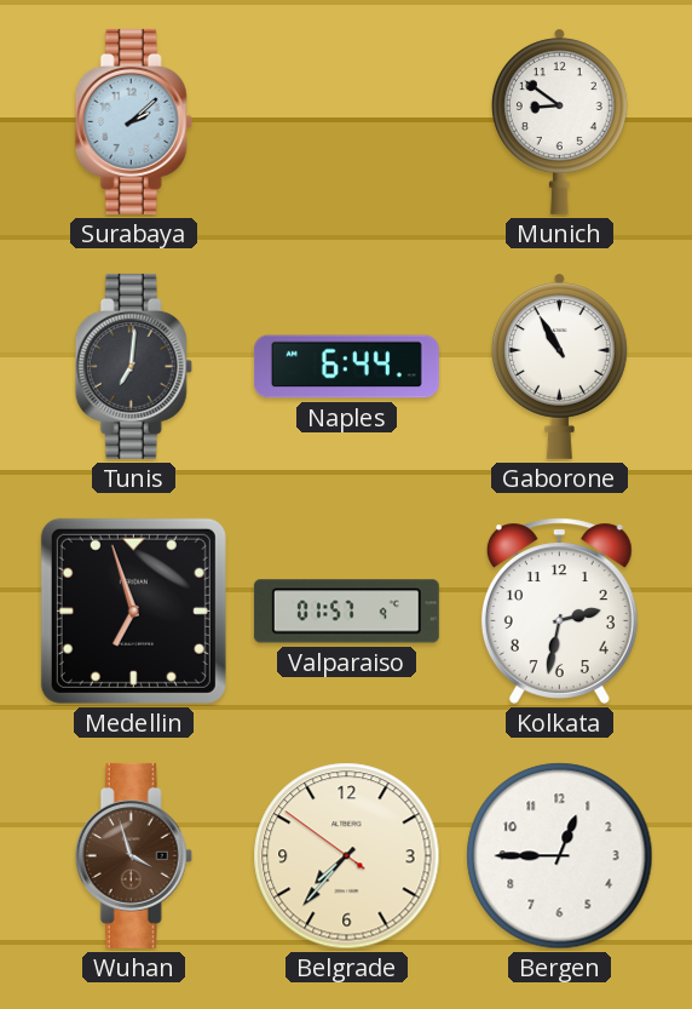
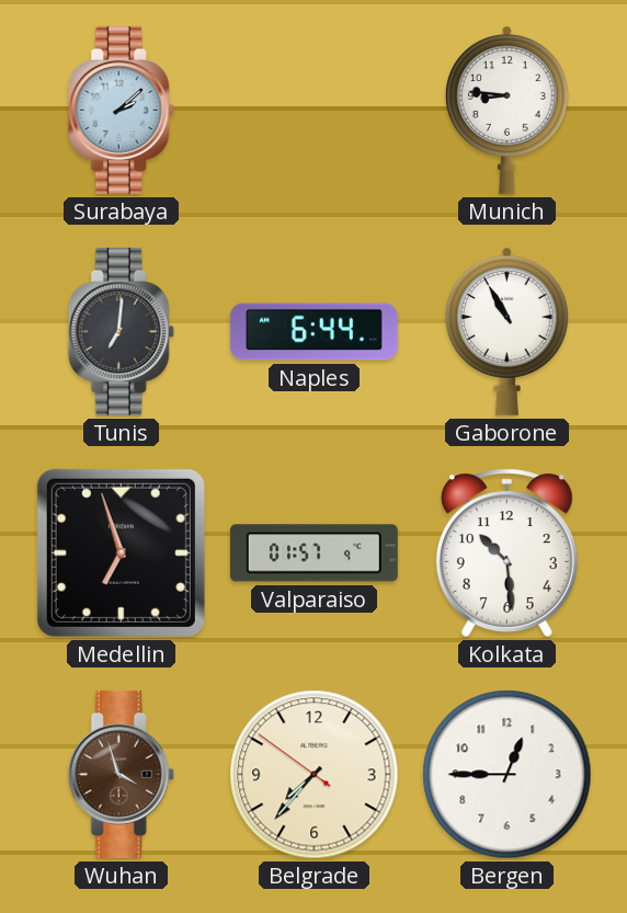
Munich: 8:51 -> 8:46 (506, 110)
Kolkata: 2:32 -> 10:29 (506, 552)
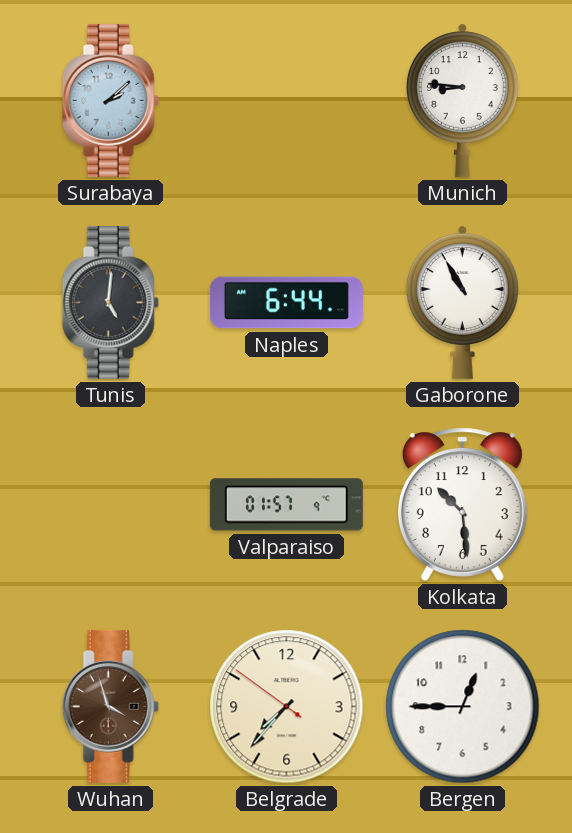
Tunis: 7:01 -> 5:01 (110, 302)
Medellin: 6:57 -> none (121, 552)
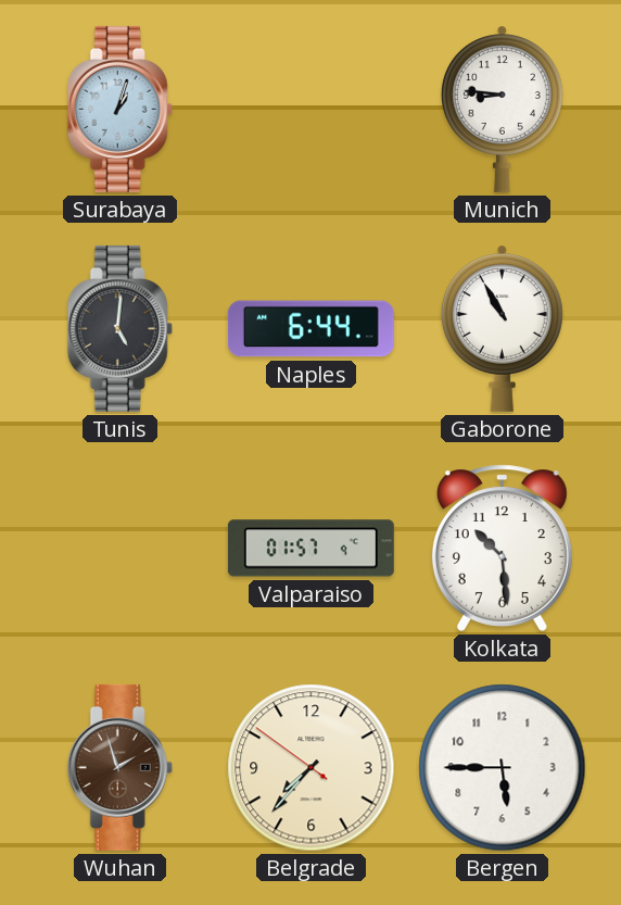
Surabaya: 2:08 -> 1:03 (119, 109)
Wuhan: 3:57 -> 1:57 (119, 767)
Bergen: 12:45 -> 5:45 (503, 768)
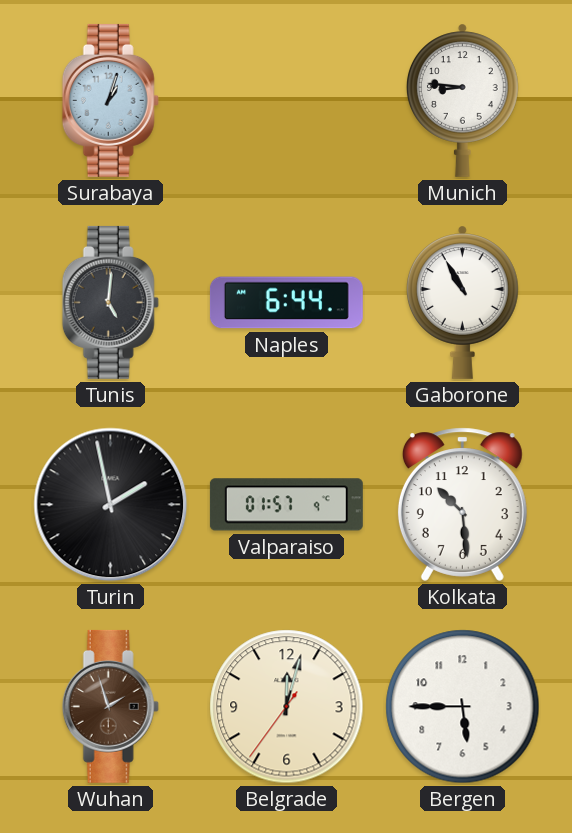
Turin: none -> 1:58 (111, 505)
Belgrade: 7:36 -> 12:02 (287, 707)
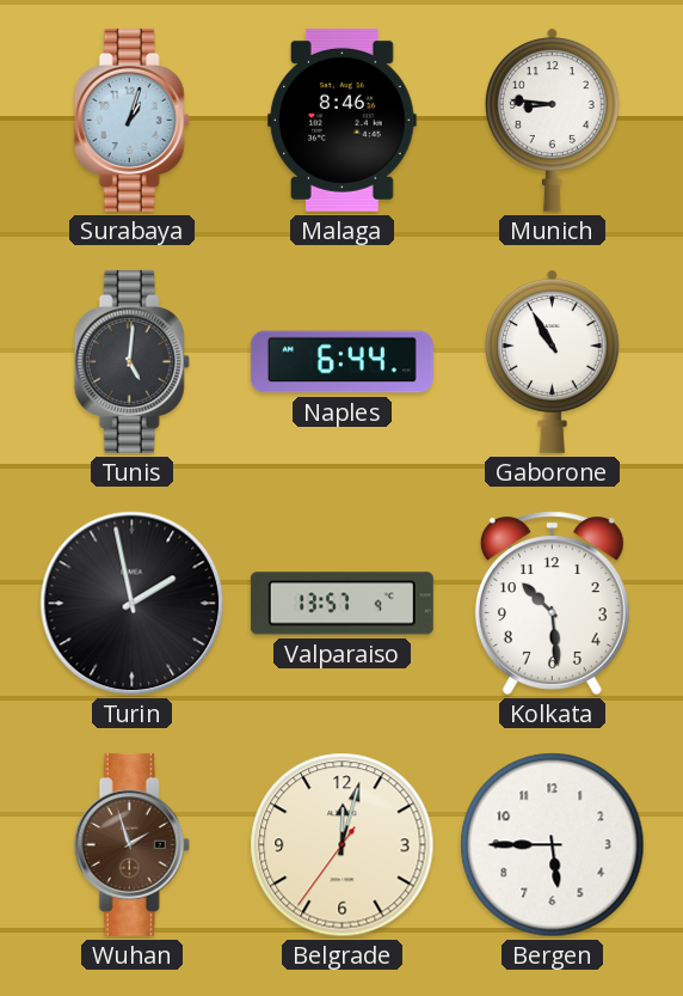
Malaga: none -> 8:46 (343, 120)
Valparaiso: 01:57 -> 13:57 (341, 604)
